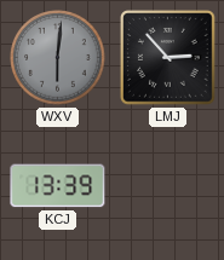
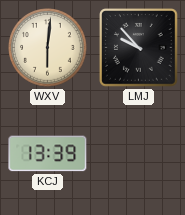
WXV dial: grey -> cream (48, 48)
LMJ: 2:53 -> 9:53 (139, 48)
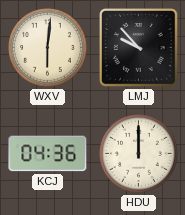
KCJ: 13:39 -> 04:36 (48, 154)
HDU: none -> 12:00 (139, 154)
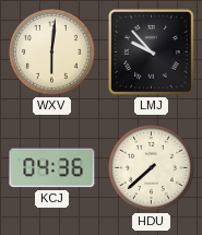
HDU: 12:00 -> 7:38 (152, 168)
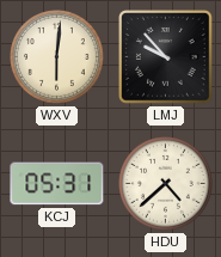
KCJ: 04:36 -> 05:31 (57, 184)
HDU: 7:38 -> 4:38 (166, 184)
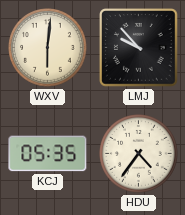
KCJ: 05:31 -> 05:35 (48, 154)
HDU: 4:38 -> 4:36 (139, 154)
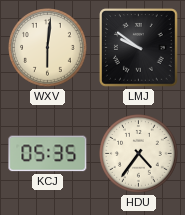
LMJ: 9:53 -> 9:51 (139, 48)
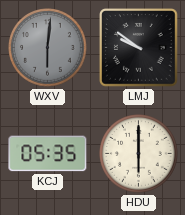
WXV dial: cream -> grey (48, 48)
HDU: 4:36 -> 6:00 (139, 154)
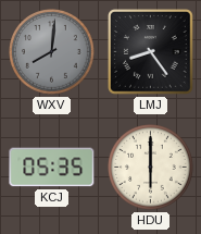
WXV: 6:01 -> 8:01 (52, 52)
LMJ: 9:51 -> 8:24 (151, 52)
